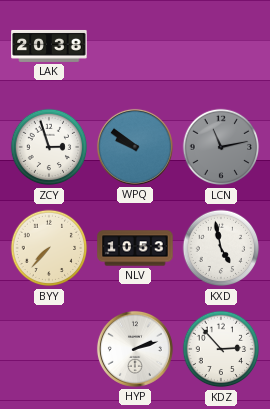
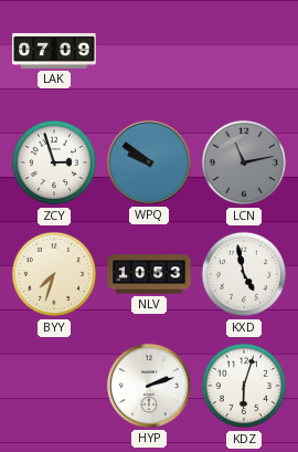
LAK: 20:38 -> 07:09 (54, 51)
BYY: 7:37 -> 7:33 (54, 274)
KDZ: 2:53 -> 6:03 (244, 386)
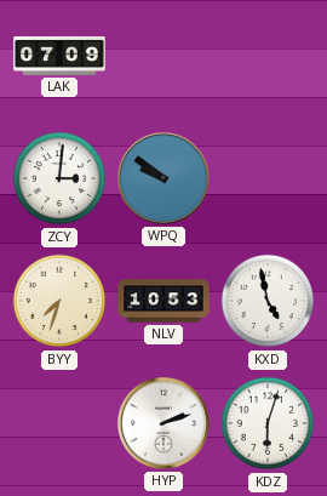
ZCY: 2:57 -> 3:01 (59, 178)
LCN: 11:13 -> none (244, 162)
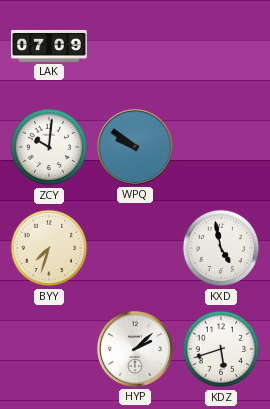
ZCY: 3:01 -> 10:01 (49, 147)
NLV: 10:53 -> none (163, 301)
HYP: 2:12 -> 2:08 (135, 349)
KDZ: 6:03 -> 5:42 (221, 349)
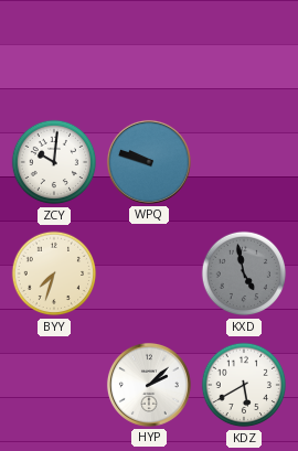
LAK: 07:09 -> none (49, 46)
WPQ: 9:51 -> 9:48 (149, 162)
KXD dial: white -> grey (244, 273)
KDZ: 5:42 -> 5:40 (244, 385)
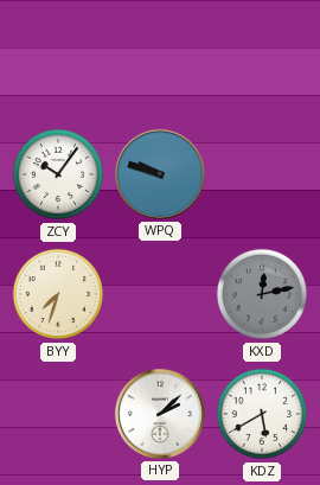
ZCY: 10:01 -> 10:06 (58, 174)
KXD: 4:58 -> 12:13 (262, 294)
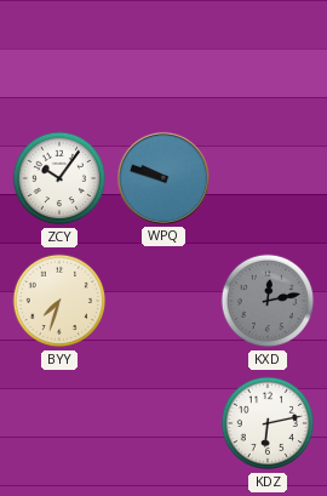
HYP: 2:08 -> none (160, 414)
KDZ: 5:40 -> 6:13 (268, 423)
